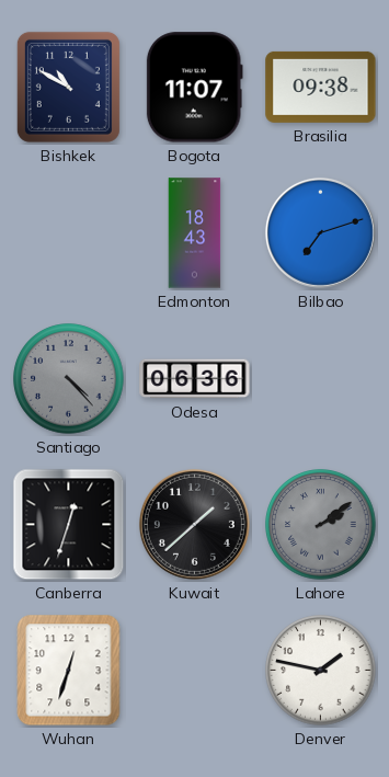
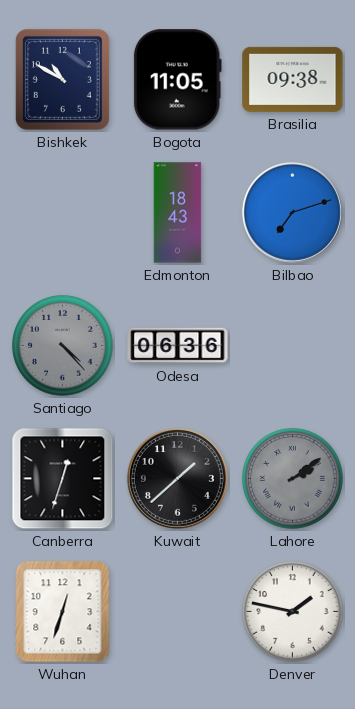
Bogota: 11:07 -> 11:05 (177, 80)
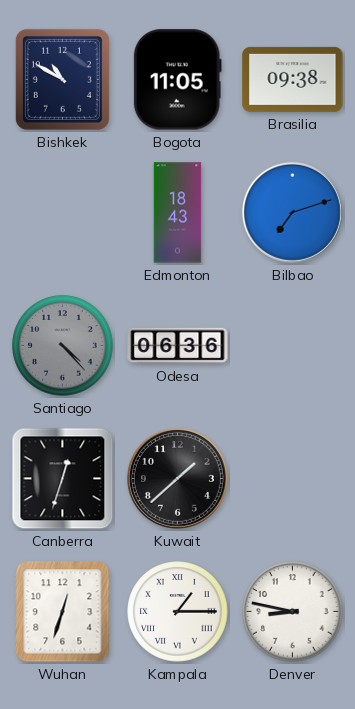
Lahore: 2:09 -> none (293, 479)
Kampala: none -> 1:15 (178, 612)
Denver: 1:47 -> 8:47 (293, 612)
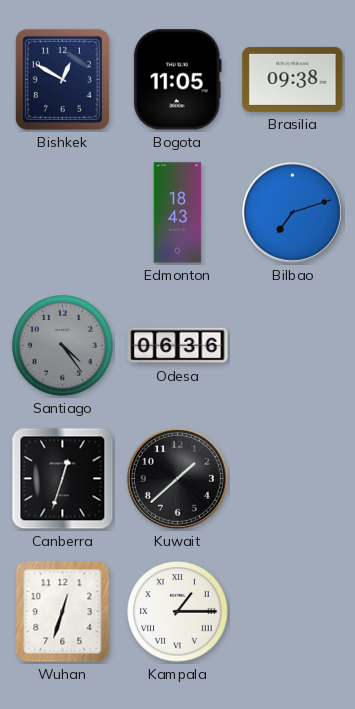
Bishkek: 10:50 -> 12:50 (62, 79)
Santiago: 4:23 -> 4:24 (63, 346)
Denver: 8:47 -> none (293, 612)
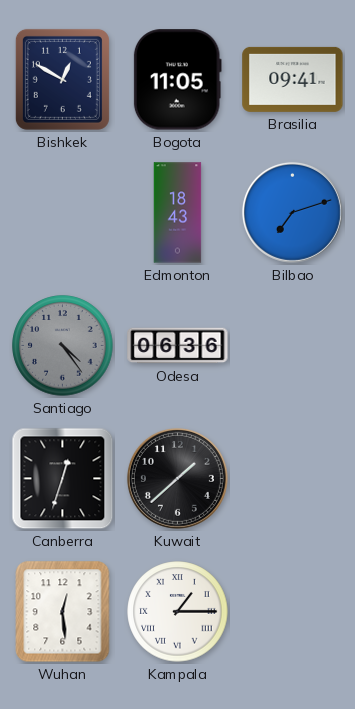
Brasilia: 09:38 -> 09:41 (293, 79)
Wuhan: 12:33 -> 12:29 (63, 612)
